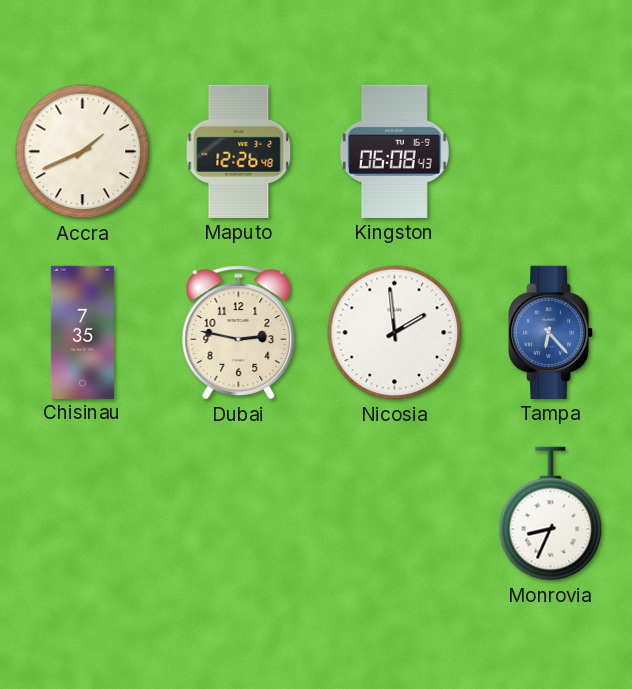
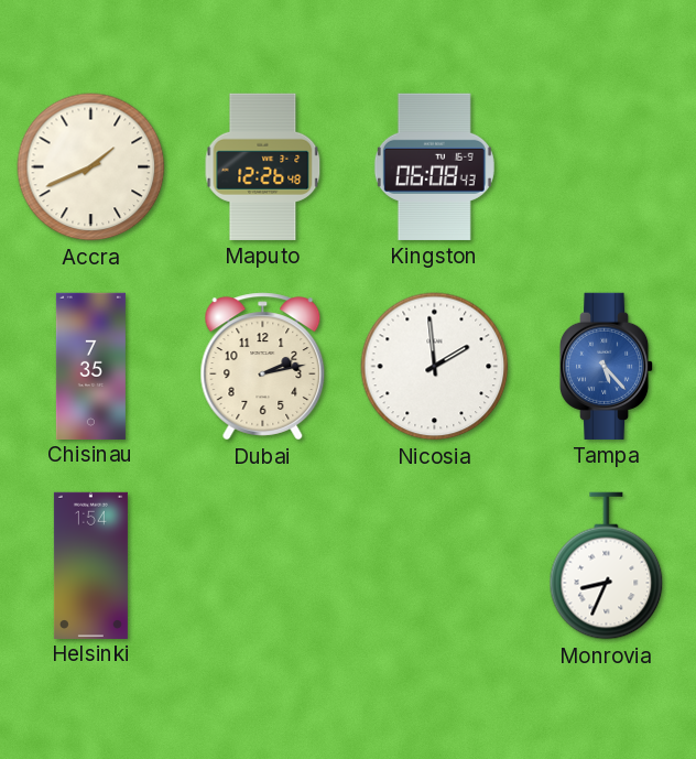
Dubai: 2:47 -> 2:13 (263, 367)
Tampa: 6:23 -> 5:23 (607, 366)
Helsinki: none -> 1:54 (90, 565)
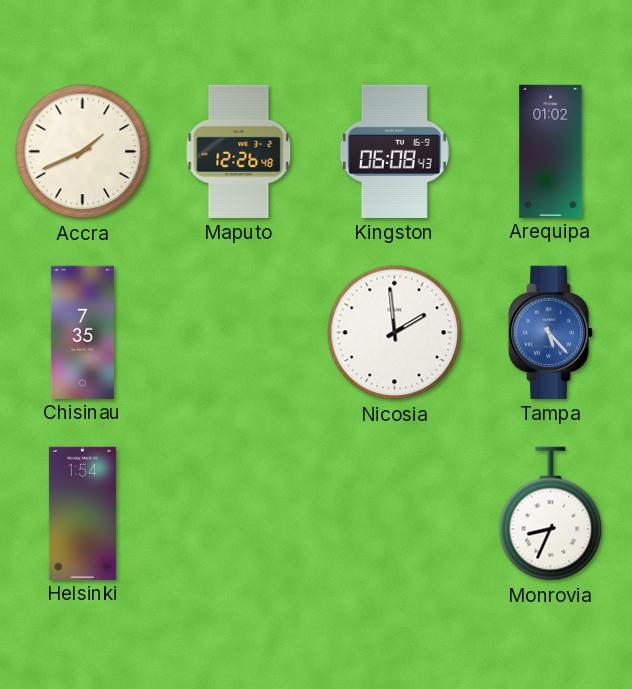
Arequipa: none -> 01:02 (551, 151)
Dubai: 2:13 -> none (263, 367)
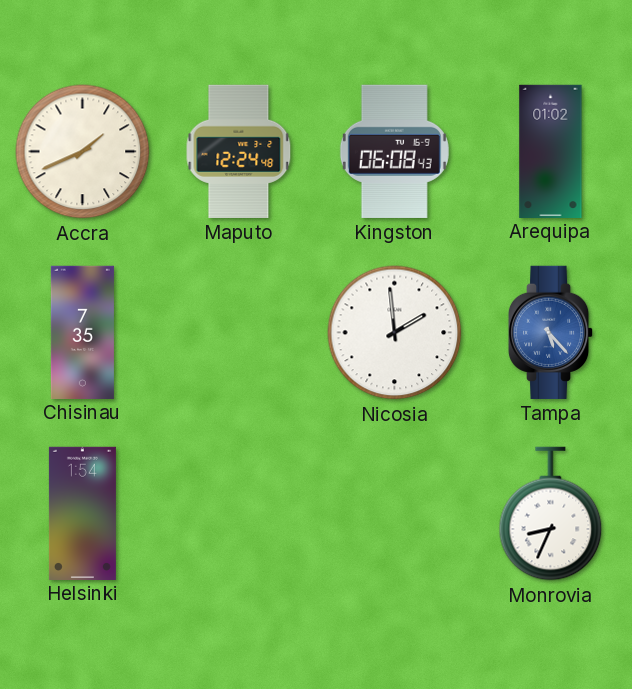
Maputo: 12:26 -> 12:24 (239, 151)
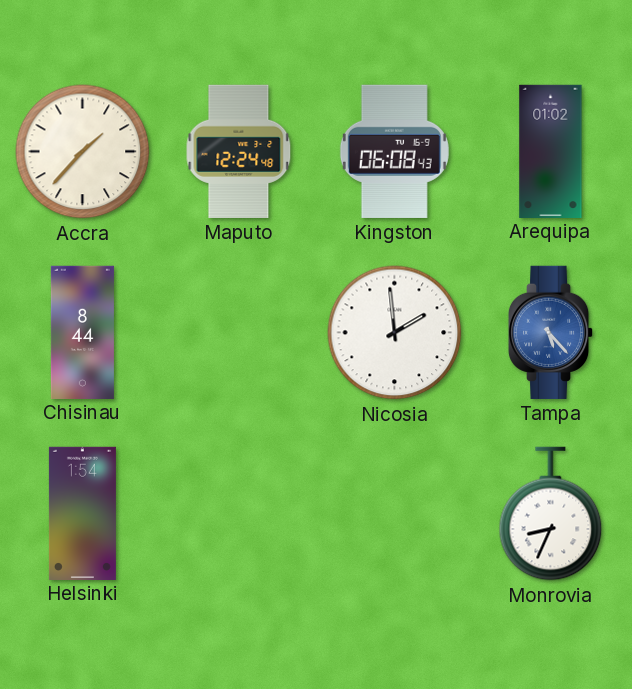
Accra: 1:41 -> 1:37 (83, 152)
Chisinau: 7:35 -> 8:44 (82, 332)
